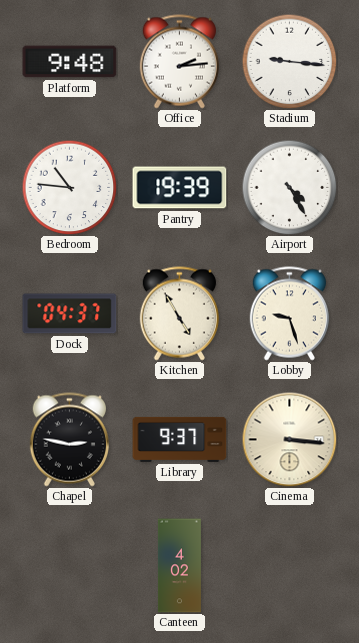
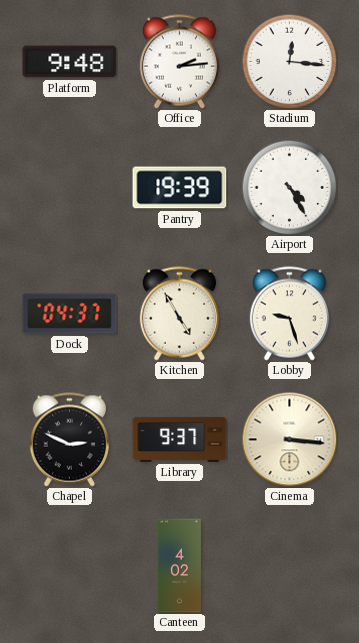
Stadium: 9:16 -> 12:16 (289, 61)
Bedroom: 10:46 -> none (69, 187)
Chapel: 2:47 -> 2:49 (69, 440)
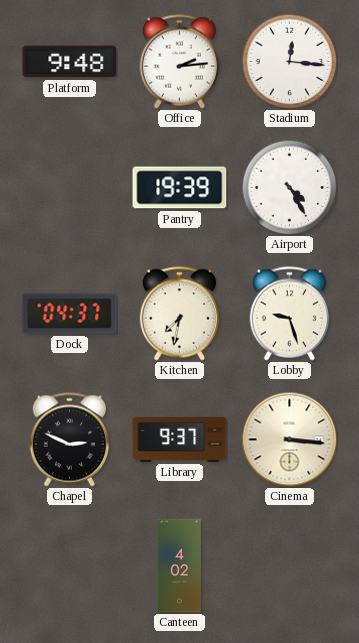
Kitchen: 4:55 -> 7:32 (179, 314)
